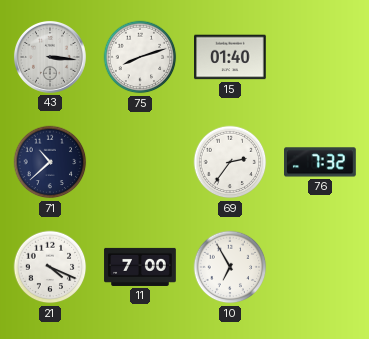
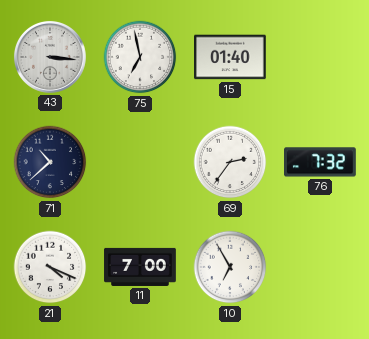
75: 8:12 -> 6:58 (140, 57)
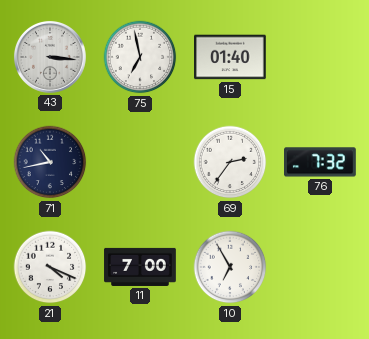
71: 10:38 -> 10:43 (50, 162)
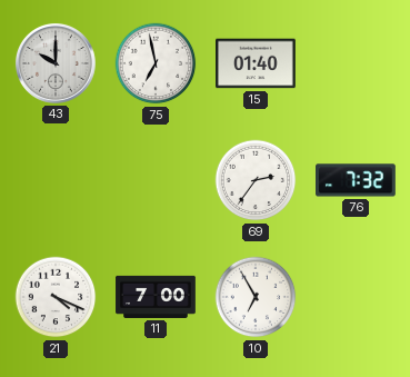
43: 3:16 -> 10:00 (56, 63)
71: 10:43 -> none (50, 162)
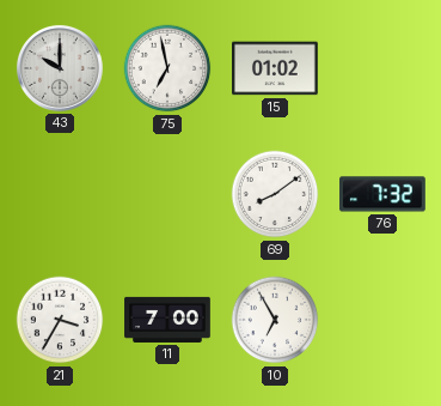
15: 01:40 -> 01:02 (276, 68)
69: 2:36 -> 8:09 (275, 194)
21: 4:19 -> 3:35 (60, 320)
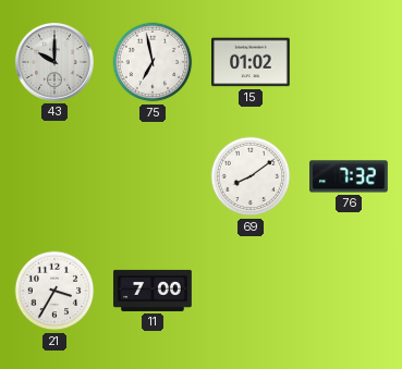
10: 6:55 -> none (275, 320)
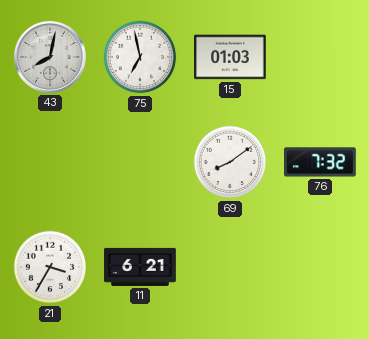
43: 10:00 -> 8:02 (50, 57)
15: 01:02 -> 01:03 (231, 57)
11: 7:00 -> 6:21 (140, 267)
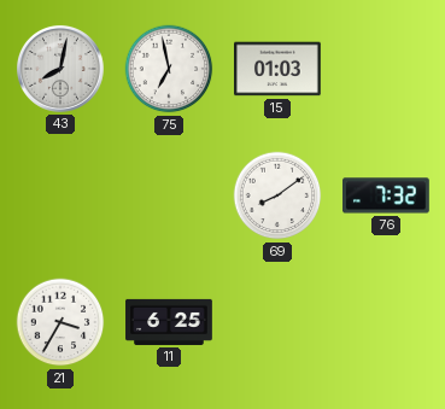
11: 6:21 -> 6:25 (169, 322)
